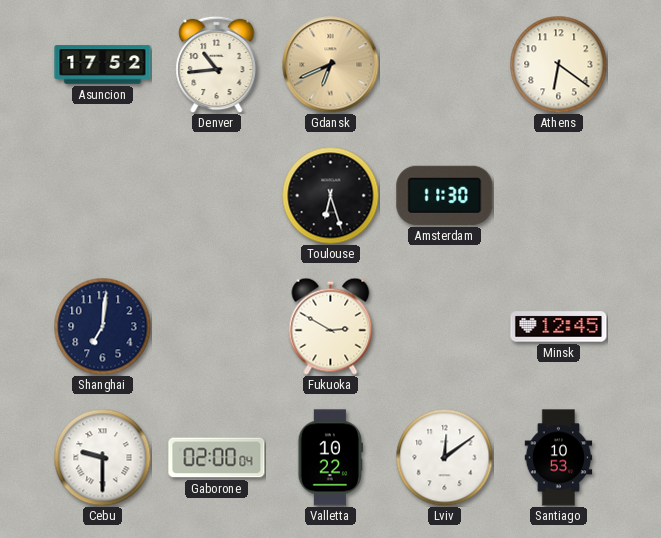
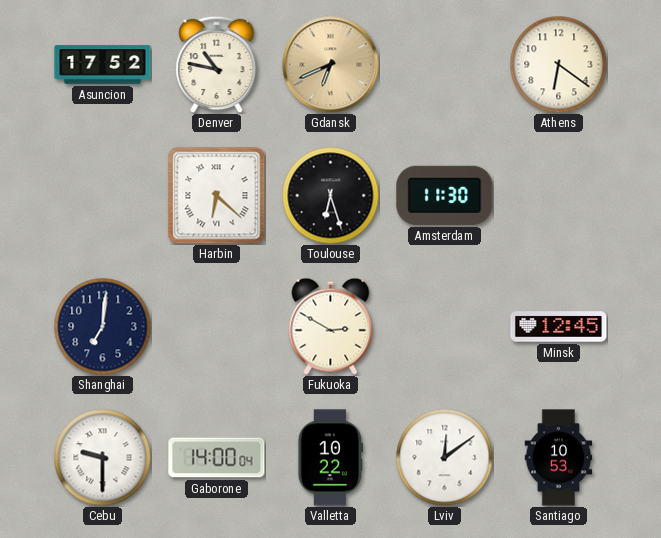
Denver: 10:44 -> 10:47 (217, 64)
Harbin: none -> 6:22 (217, 196)
Gaborone: 02:00 -> 14:00 (217, 458)
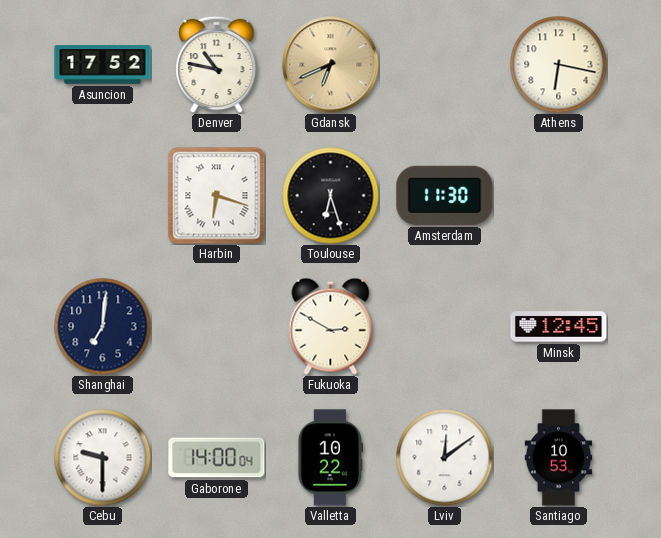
Athens: 6:21 -> 6:17 (558, 64)
Harbin: 6:22 -> 6:18 (217, 196)
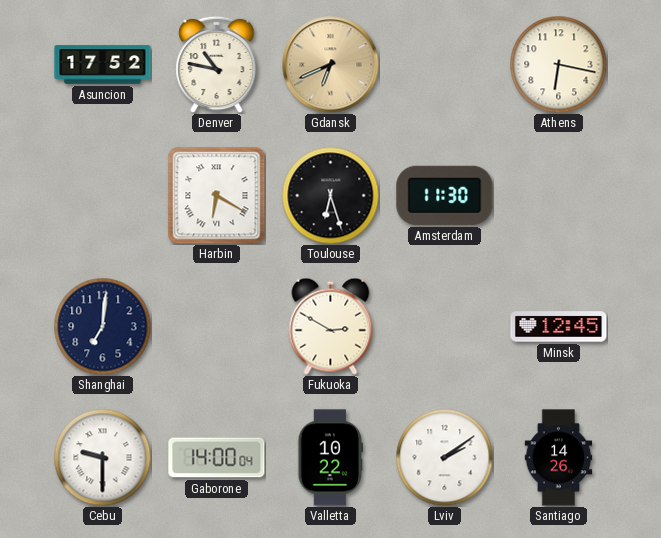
Harbin: 6:18 -> 6:20 (217, 196)
Lviv: 12:09 -> 2:09 (444, 457)
Santiago: 10:53 -> 14:26 (559, 458)
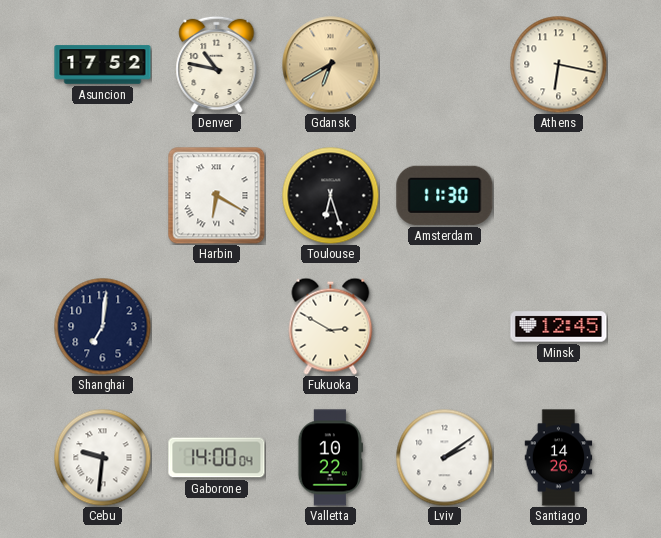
Gdansk: 6:41 -> 6:40 (331, 65)
Cebu: 9:30 -> 9:31 (102, 457)
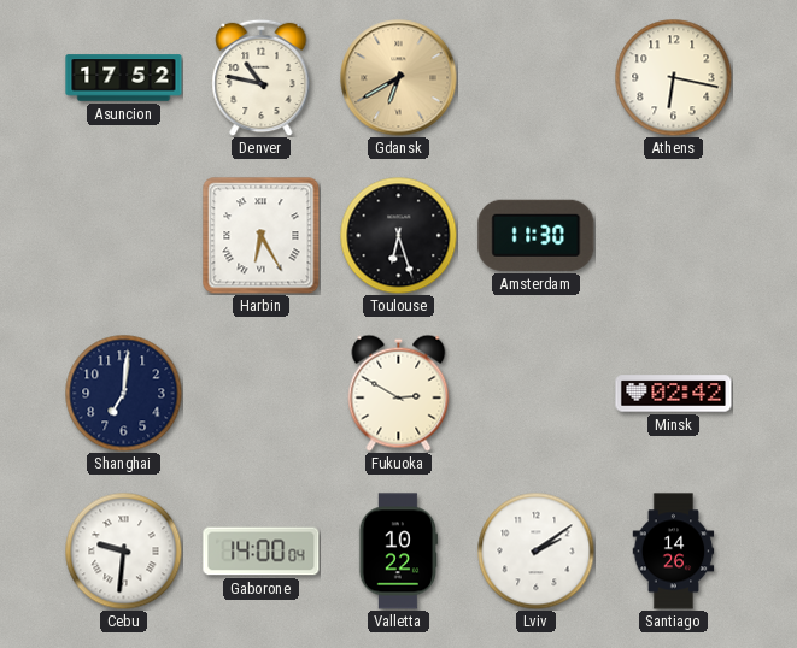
Harbin: 6:20 -> 6:25 (262, 236)
Minsk: 12:45 -> 02:42 (674, 394)
